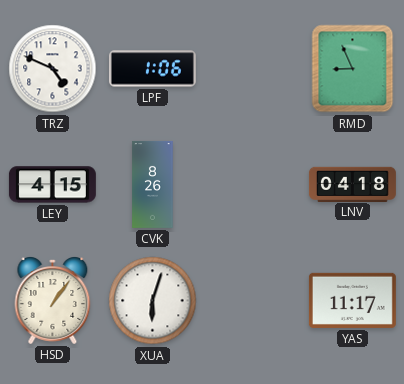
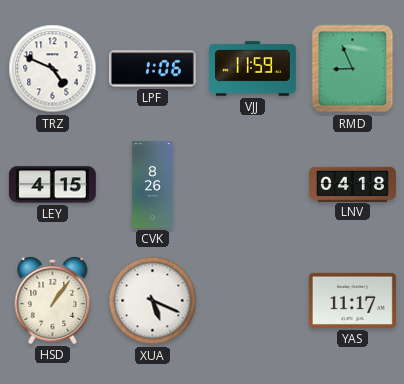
VJJ: none -> 11:59 (252, 69)
XUA: 6:03 -> 5:19 (153, 301)
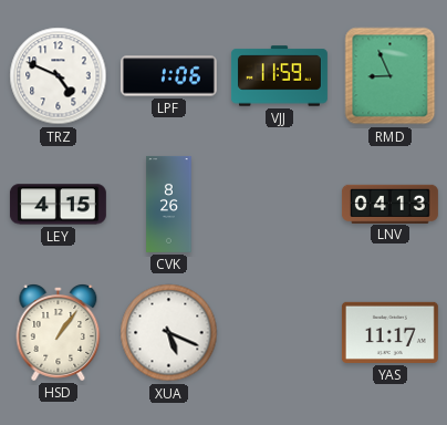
LNV: 04:18 -> 04:13 (389, 204)
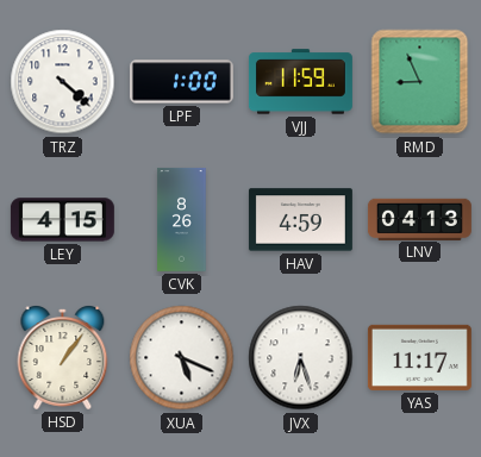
TRZ: 4:49 -> 4:22 (63, 82)
LPF: 1:06 -> 1:00 (181, 82)
HAV: none -> 4:59 (300, 220)
JVX: none -> 6:27 (301, 358)
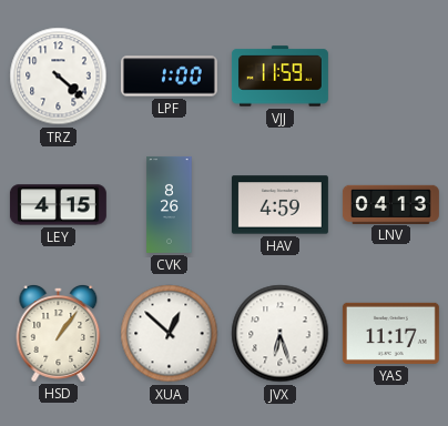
RMD: 8:56 -> none (420, 82)
XUA: 5:19 -> 12:52 (170, 334)
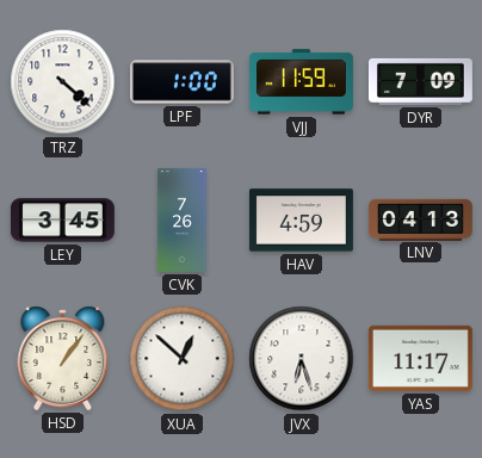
DYR: none -> 7:09 (420, 81)
LEY: 4:15 -> 3:45 (62, 221)
CVK: 8:26 -> 7:26 (183, 219)
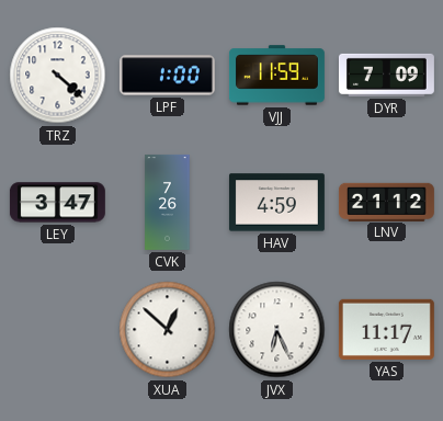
LEY: 3:45 -> 3:47 (57, 203)
LNV: 04:13 -> 21:12 (386, 202)
HSD: 1:06 -> none (63, 358)
JVX: 6:27 -> 6:26 (277, 330)
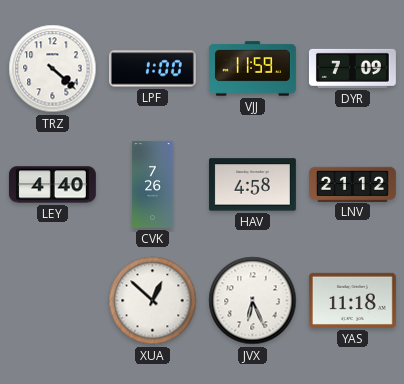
LEY: 3:47 -> 4:40 (52, 185)
HAV: 4:59 -> 4:58 (252, 185)
YAS: 11:17 -> 11:18 (352, 300)
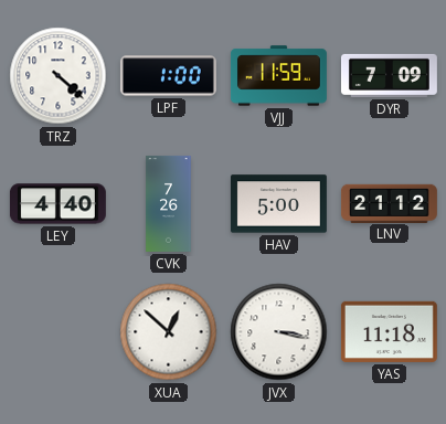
HAV: 4:58 -> 5:00 (278, 204)
JVX: 6:26 -> 3:17 (279, 332)
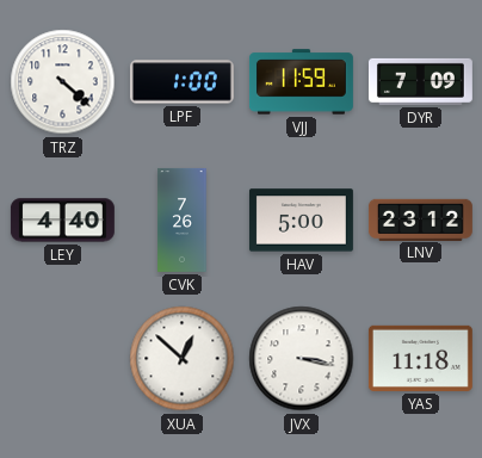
LNV: 21:12 -> 23:12 (420, 219)
